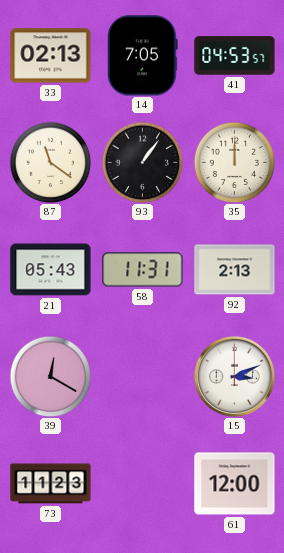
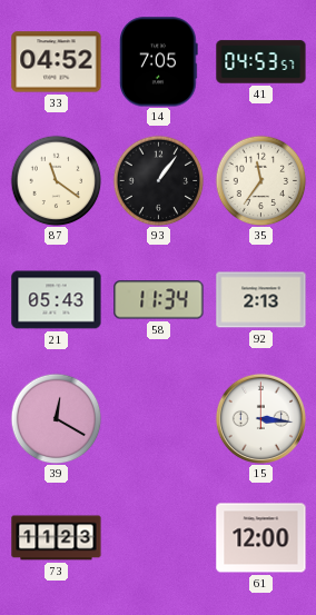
33: 02:13 -> 04:52 (57, 62)
35: 12:00 -> 11:36 (260, 180)
58: 11:31 -> 11:34 (159, 300)
15: 3:11 -> 3:16 (260, 418)
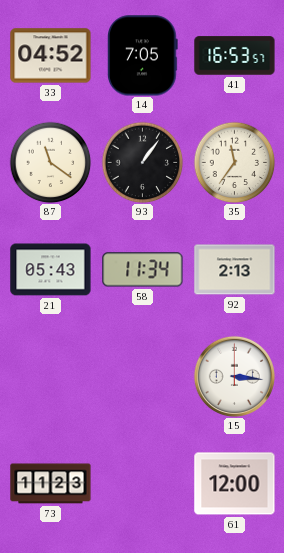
41: 04:53 -> 16:53 (235, 56)
39: 12:20 -> none (56, 418)
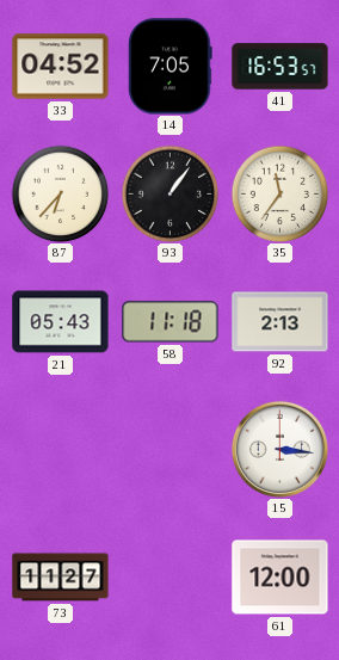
87: 11:21 -> 6:37 (60, 193)
58: 11:34 -> 11:18 (171, 322)
73: 11:23 -> 11:27 (61, 578)
